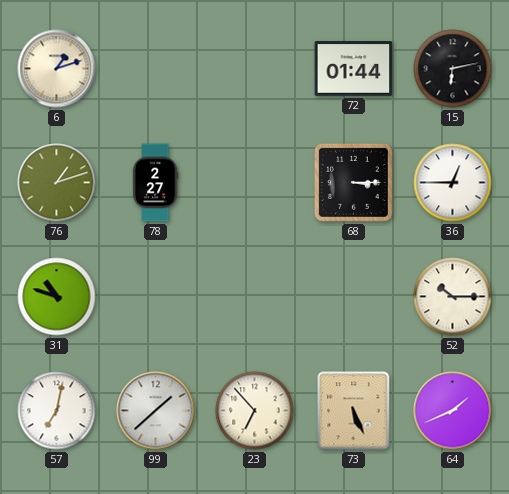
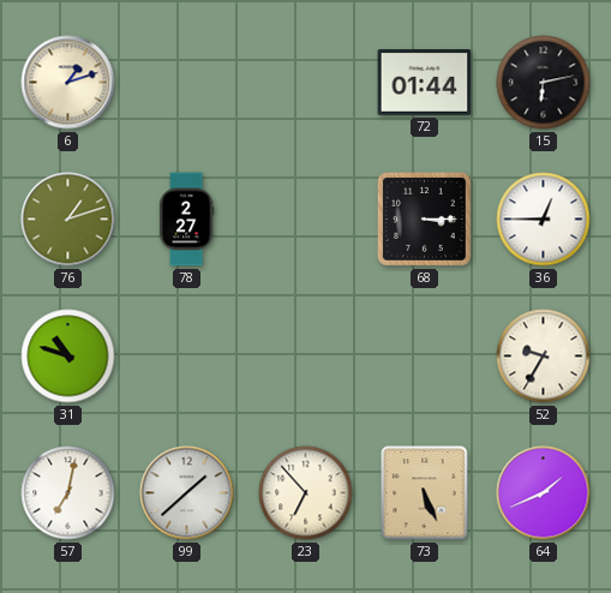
52: 10:15 -> 9:35 (544, 357)
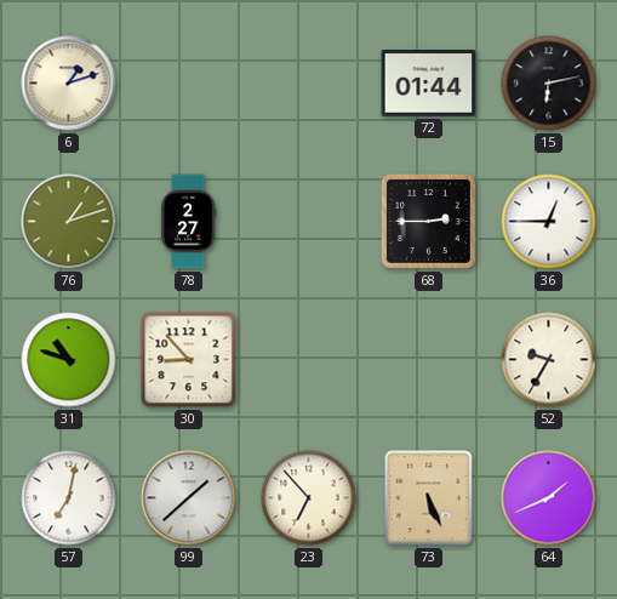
68: 3:15 -> 2:45 (428, 221)
30: none -> 8:53 (189, 360)
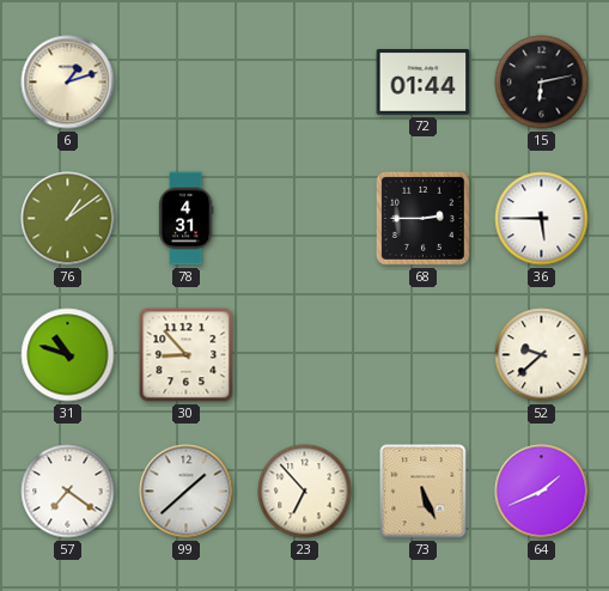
76: 1:12 -> 1:09 (68, 219)
78: 2:27 -> 4:31 (185, 219)
36: 12:45 -> 5:45 (542, 219)
52: 9:35 -> 9:38 (542, 355)
57: 7:02 -> 7:21 (68, 492)
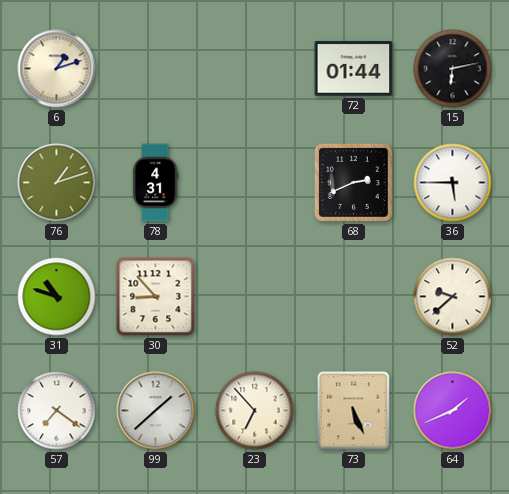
76: 1:09 -> 1:12 (57, 183)
68: 2:45 -> 2:41 (353, 182)
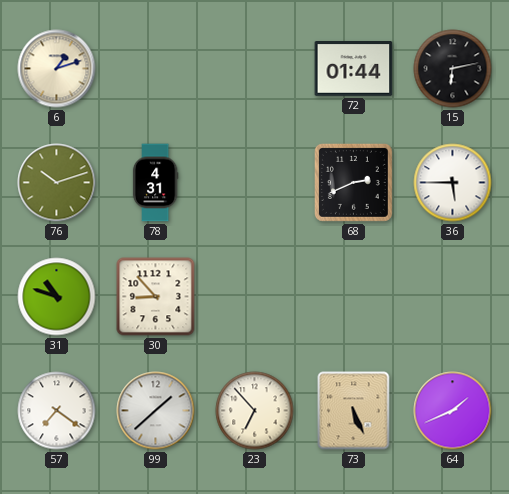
76: 1:12 -> 10:12 (57, 183)
52: 9:38 -> none (453, 297)
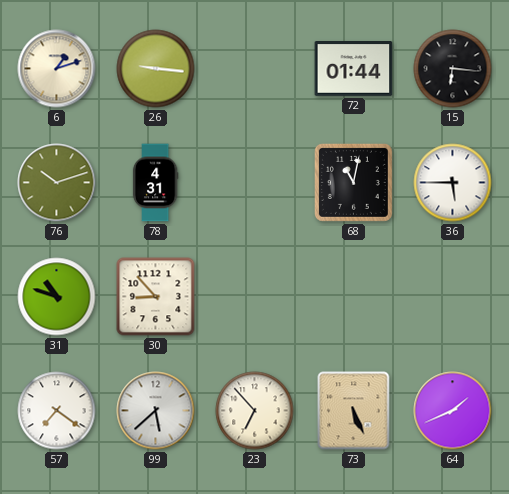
26: none -> 9:16 (156, 69)
15: 6:13 -> 6:16 (453, 69)
68: 2:41 -> 11:02 (353, 182)
99: 1:38 -> 5:38 (156, 411)
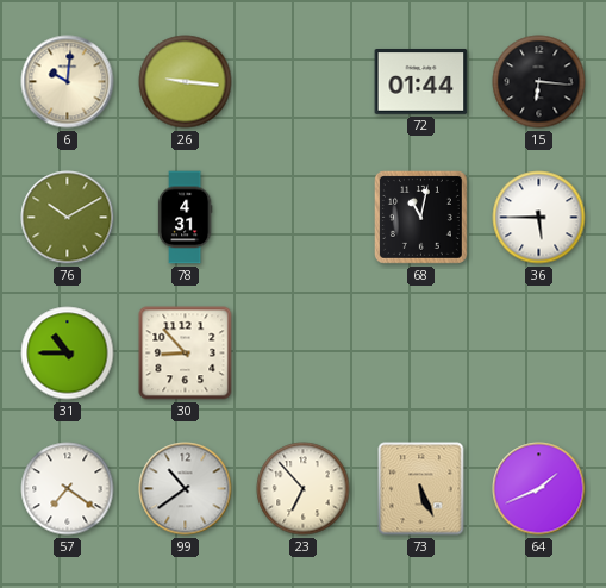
6: 1:12 -> 10:01 (68, 82)
76: 10:12 -> 10:10 (68, 218)
31: 10:48 -> 10:45 (68, 354)
99: 5:38 -> 10:39 (186, 489)
